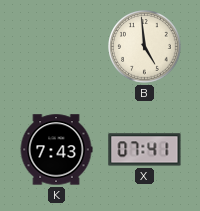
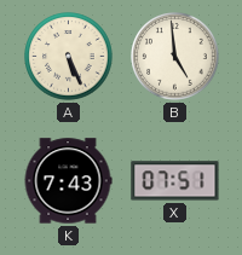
A: none -> 5:26 (69, 57)
X: 07:41 -> 07:51 (175, 181)
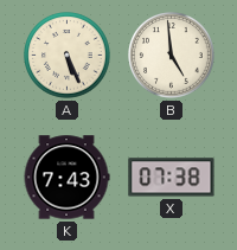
X: 07:51 -> 07:38 (172, 178)
